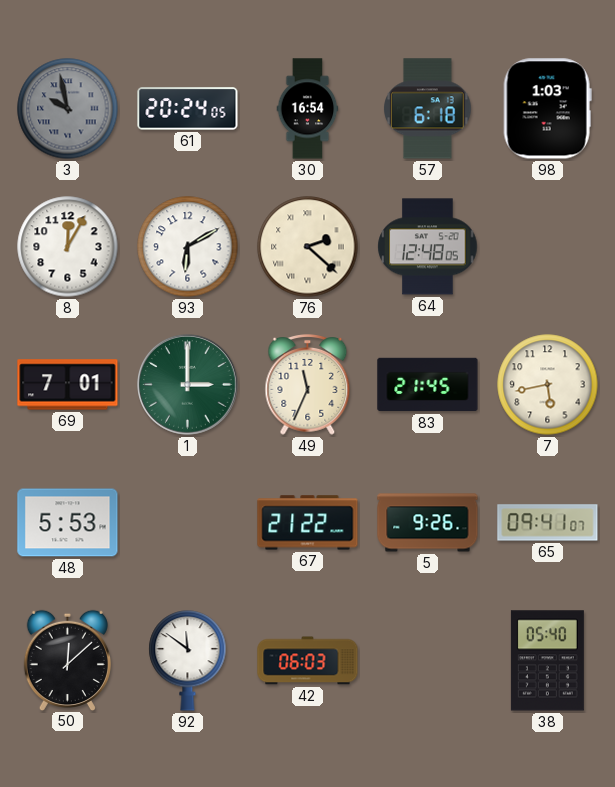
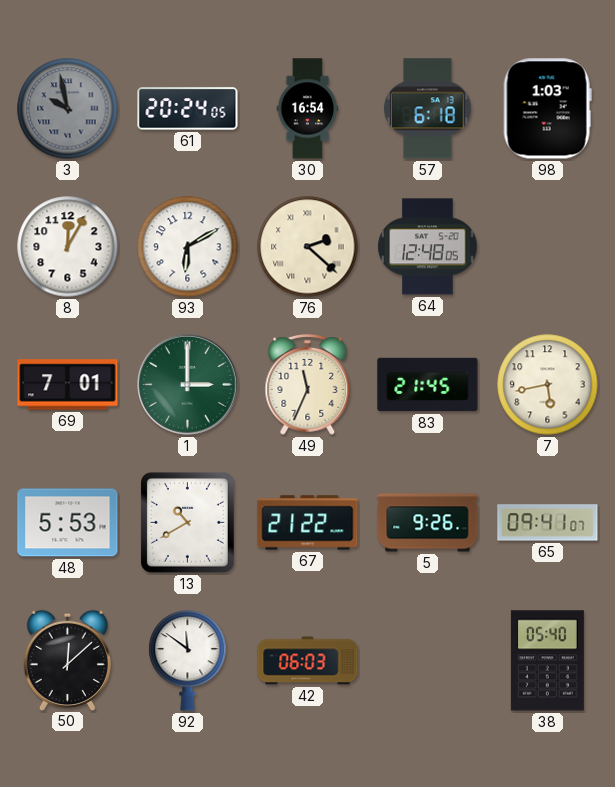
13: none -> 10:40 (187, 522)
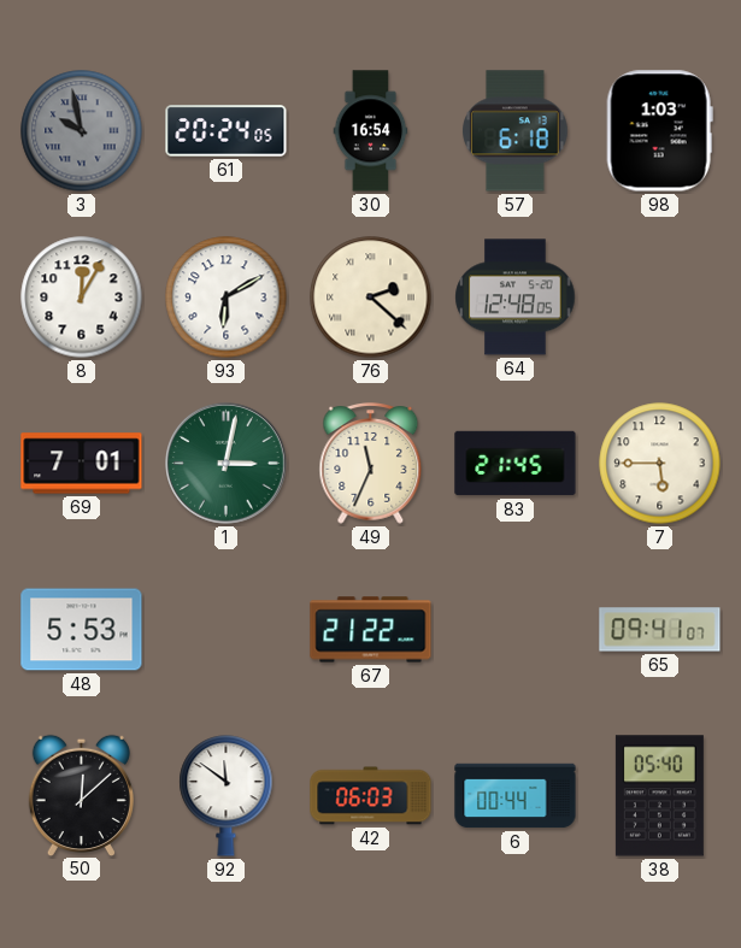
1: 3:00 -> 3:02 (227, 464)
7: 5:43 -> 5:45 (660, 464)
13: 10:40 -> none (187, 522)
5: 9:26 -> none (428, 523)
6: none -> 00:44 (516, 796)
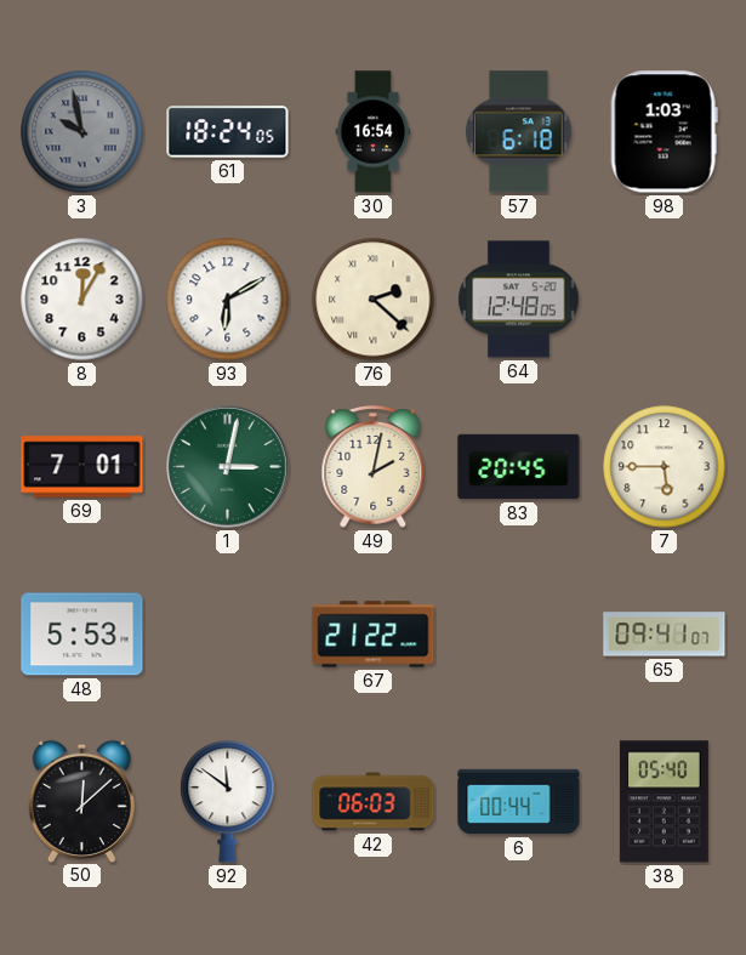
61: 20:24 -> 18:24 (228, 132)
49: 11:34 -> 2:02 (374, 467)
83: 21:45 -> 20:45 (519, 467)
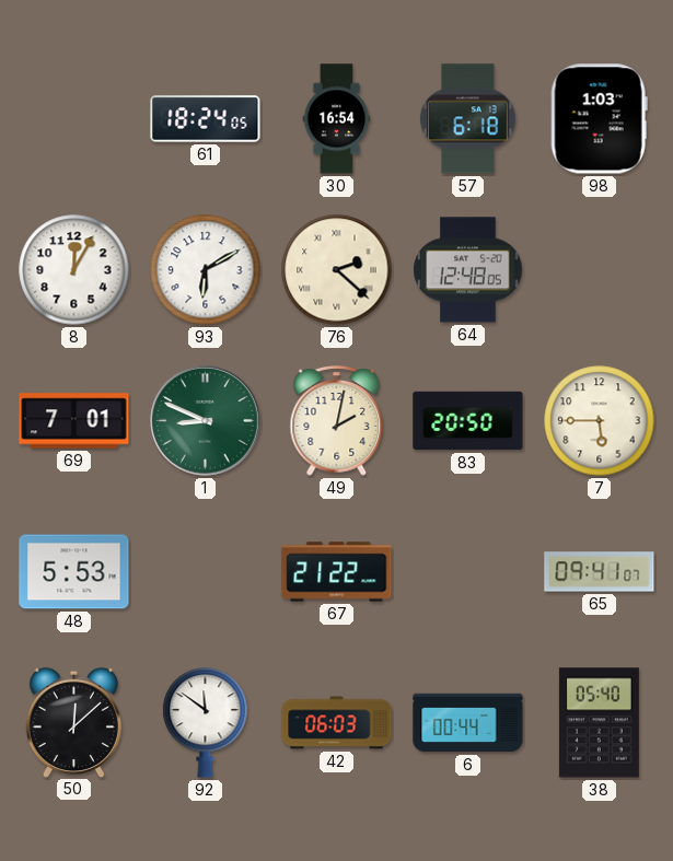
3: 9:58 -> none (82, 132)
1: 3:02 -> 8:49 (206, 421)
83: 20:45 -> 20:50 (468, 421)
